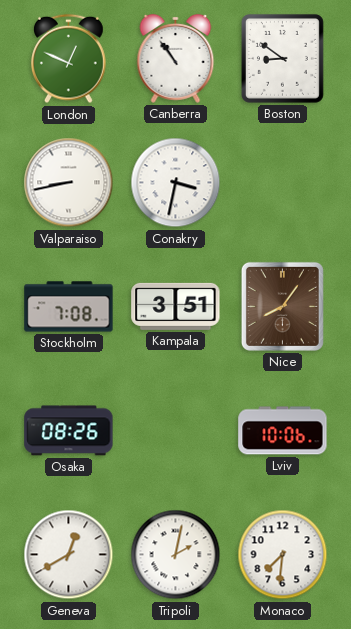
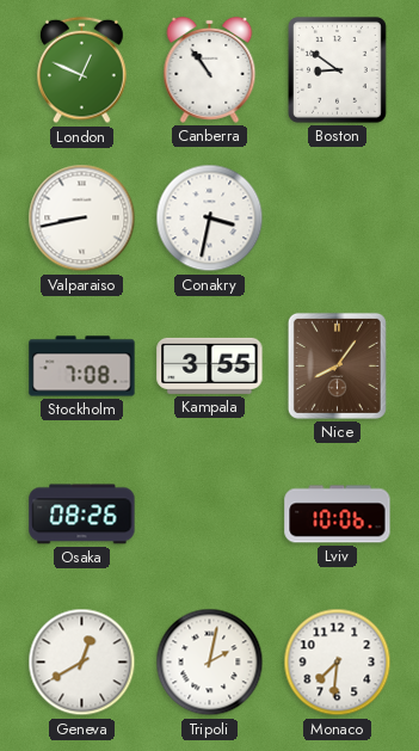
Kampala: 3:51 -> 3:55 (210, 365)
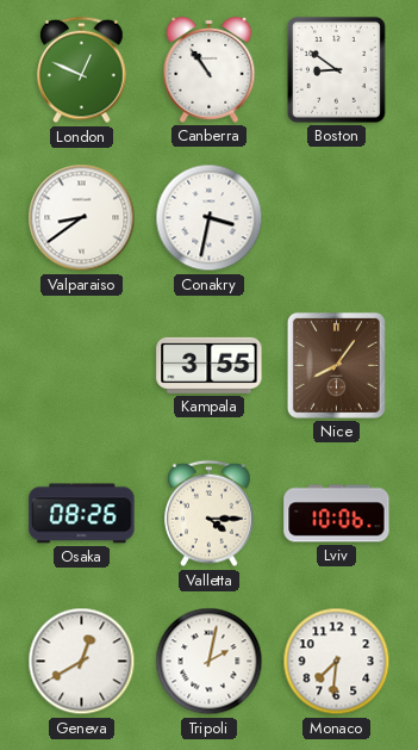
Valparaiso: 8:43 -> 8:39 (82, 218)
Stockholm: 7:08 -> none (82, 367)
Valletta: none -> 4:15 (210, 514)
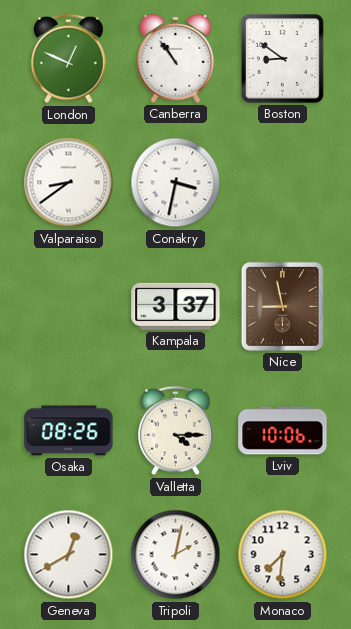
Kampala: 3:55 -> 3:37 (176, 306)
Nice: 8:06 -> 8:58 (282, 306)
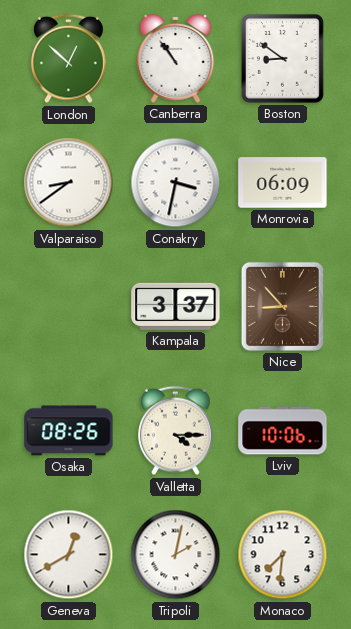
London: 12:49 -> 12:52 (69, 59)
Monrovia: none -> 06:09 (283, 183)
Nice: 8:58 -> 8:53 (282, 306)
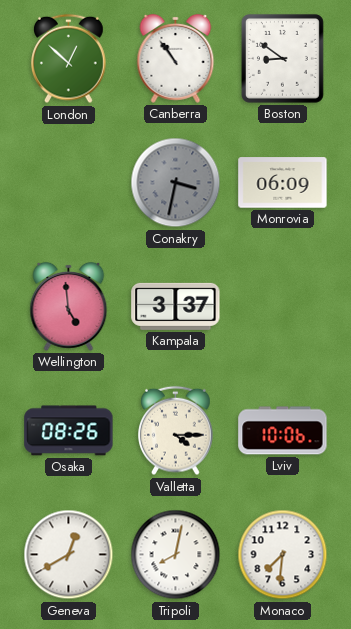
Valparaiso: 8:39 -> none (69, 183)
Conakry dial: white -> grey (176, 183)
Wellington: none -> 4:59 (69, 306)
Nice: 8:53 -> none (282, 306)
Tripoli: 2:02 -> 8:02 (176, 555)
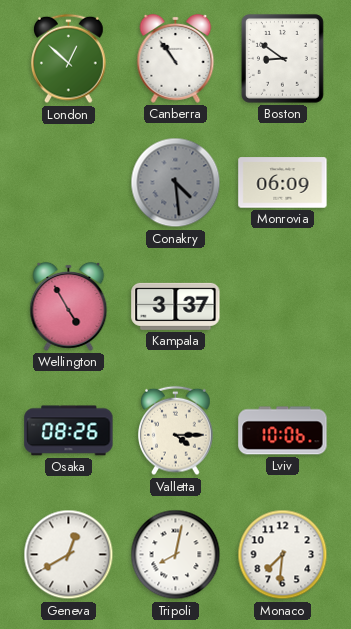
Conakry: 3:32 -> 4:29 (176, 183)
Wellington: 4:59 -> 4:55 (69, 306)
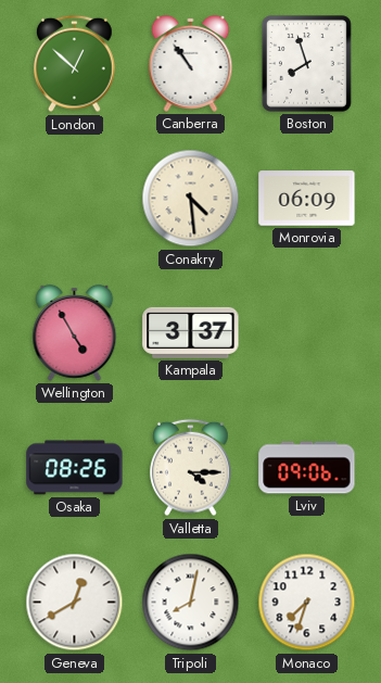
Boston: 8:51 -> 7:57 (306, 63)
Conakry dial: grey -> cream (191, 199)
Lviv: 10:06 -> 09:06 (307, 468)
Monaco: 7:31 -> 7:33 (307, 603)
